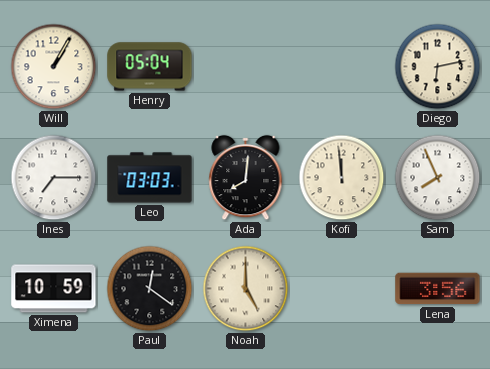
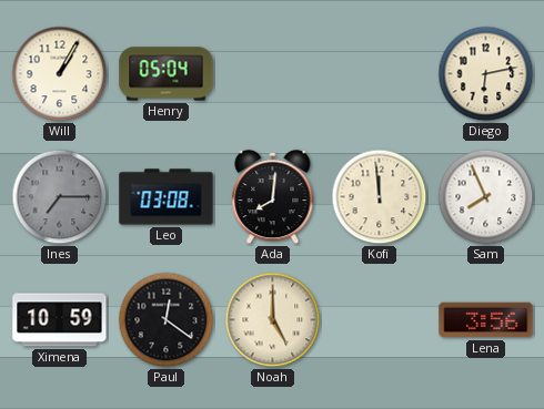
Ines dial: white -> grey (60, 197)
Leo: 03:03 -> 03:08 (167, 197)
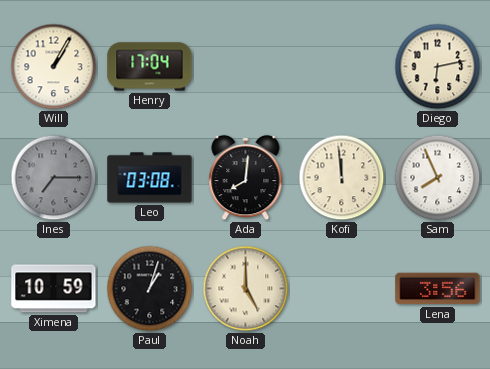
Henry: 05:04 -> 17:04 (150, 67)
Paul: 12:21 -> 1:03 (150, 289)
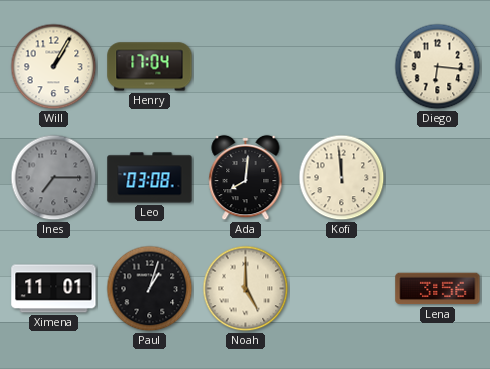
Diego: 6:13 -> 6:16 (438, 67)
Sam: 7:56 -> none (438, 178)
Ximena: 10:59 -> 11:01 (54, 289)
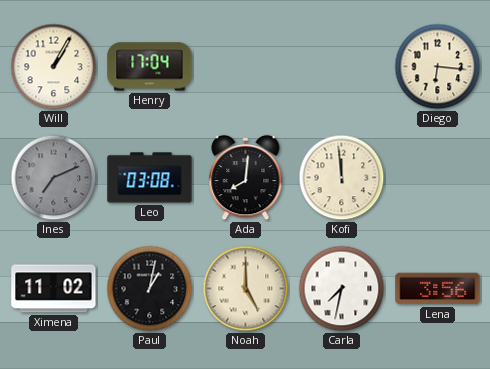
Ines: 7:15 -> 7:11 (54, 178)
Ximena: 11:01 -> 11:02 (54, 289)
Paul: 1:03 -> 1:02 (150, 289)
Carla: none -> 7:32 (342, 289)
